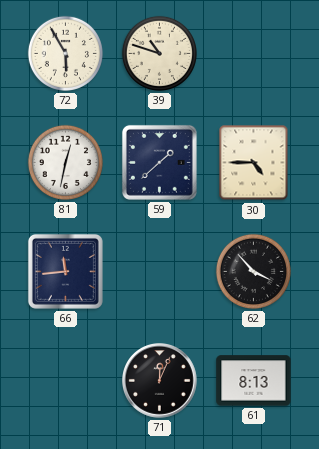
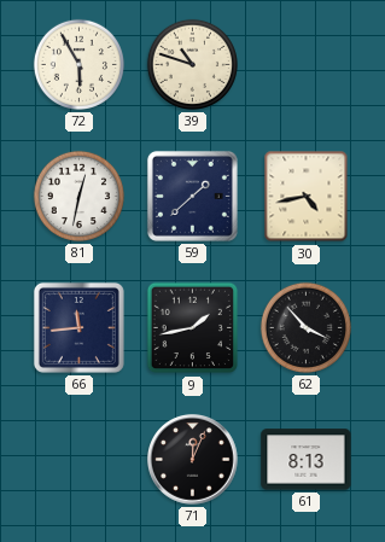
30: 4:45 -> 4:43 (307, 197)
9: none -> 1:43 (193, 328)
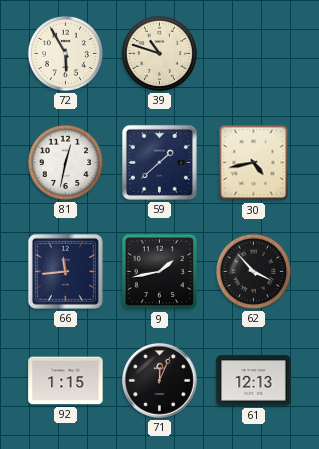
92: none -> 1:15 (66, 381)
61: 8:13 -> 12:13 (254, 381)
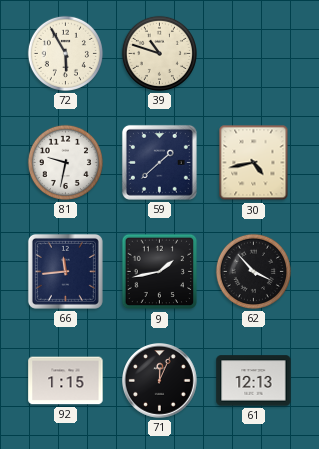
81: 12:32 -> 9:32 (65, 162)
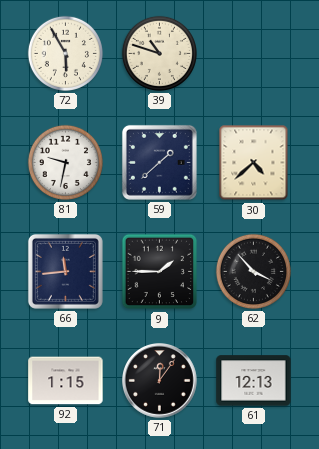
30: 4:43 -> 4:38 (254, 163)
9: 1:43 -> 1:45 (160, 272)
71: 12:04 -> 12:06 (160, 381)
